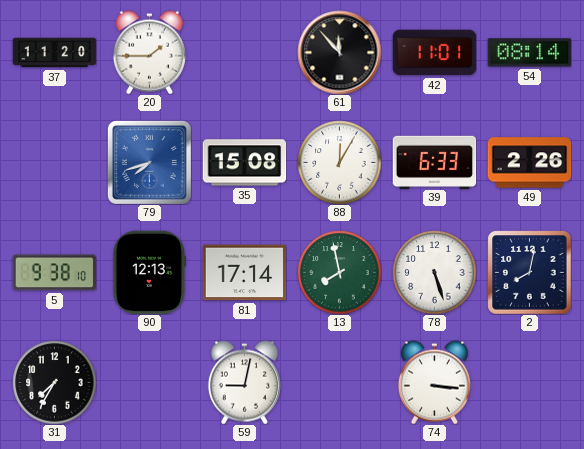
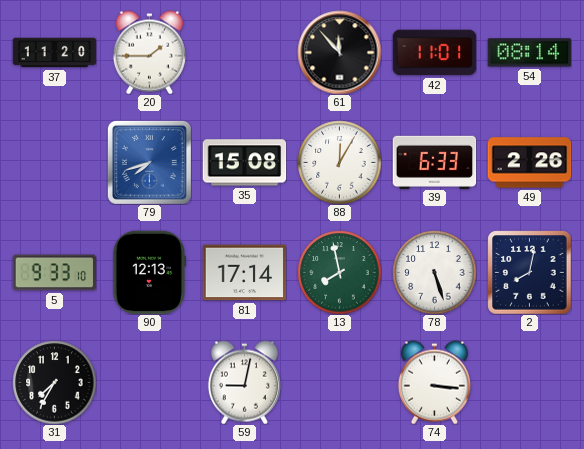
5: 9:38 -> 9:33 (54, 273)
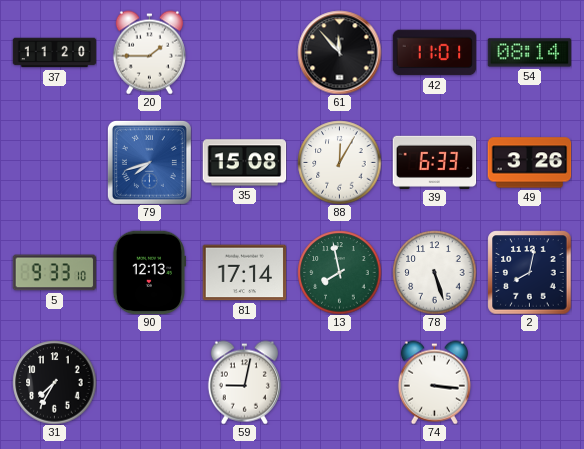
49: 2:26 -> 3:26 (529, 163)
